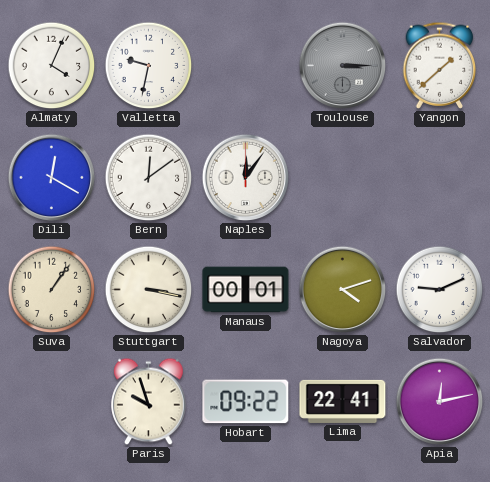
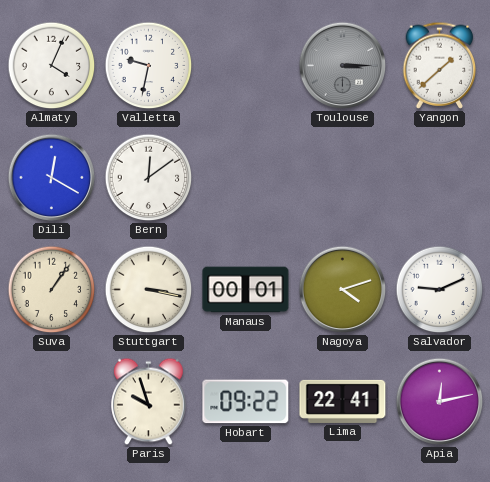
Naples: 12:06 -> none (246, 178)
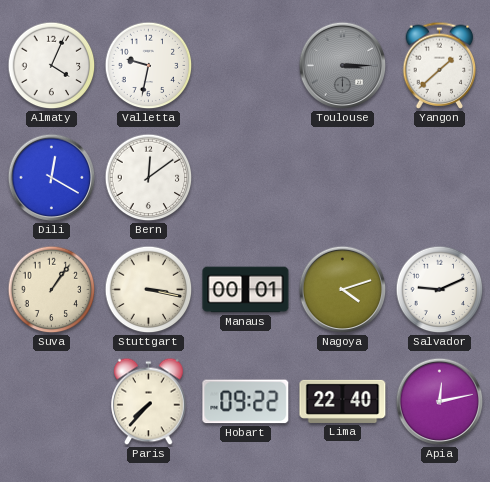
Paris: 9:57 -> 7:37 (149, 402)
Lima: 22:41 -> 22:40 (343, 401)
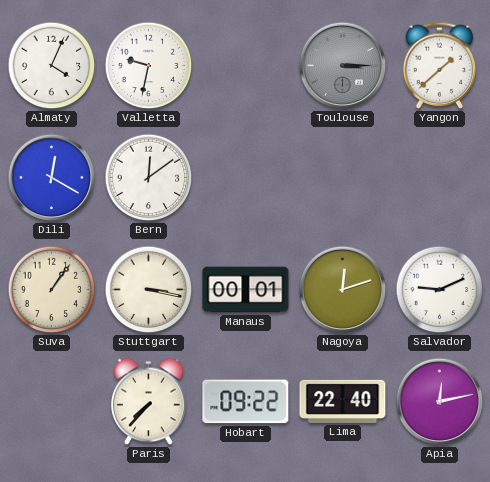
Nagoya: 4:12 -> 12:12 (343, 290)
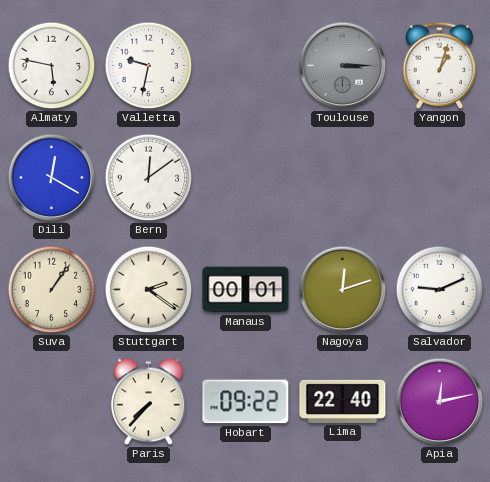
Almaty: 4:04 -> 5:47 (52, 66)
Yangon: 1:38 -> 1:03 (440, 65)
Stuttgart: 3:17 -> 2:21 (149, 290)
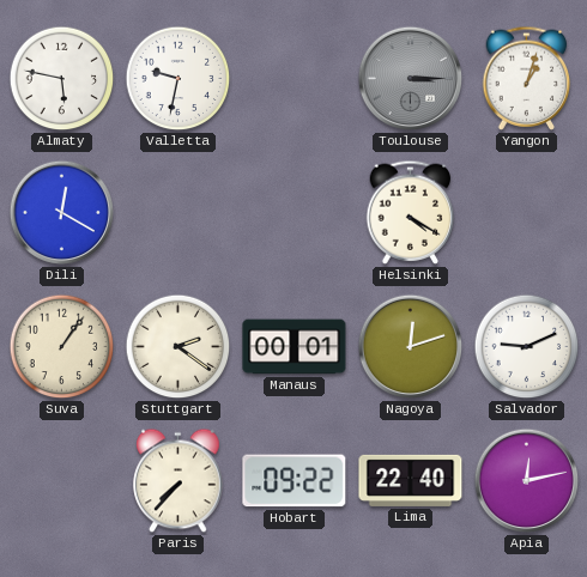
Bern: 12:09 -> none (149, 178)
Helsinki: none -> 4:20 (411, 212)
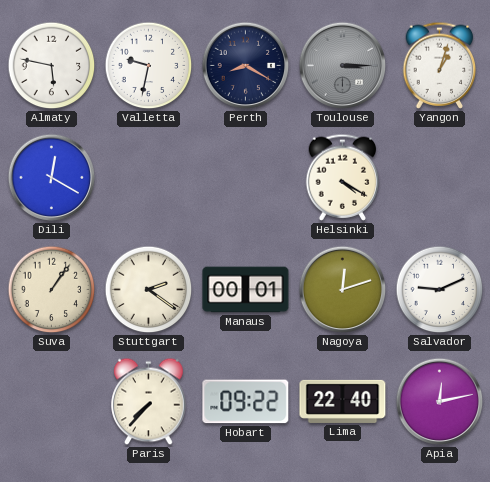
Perth: none -> 8:20 (246, 66)
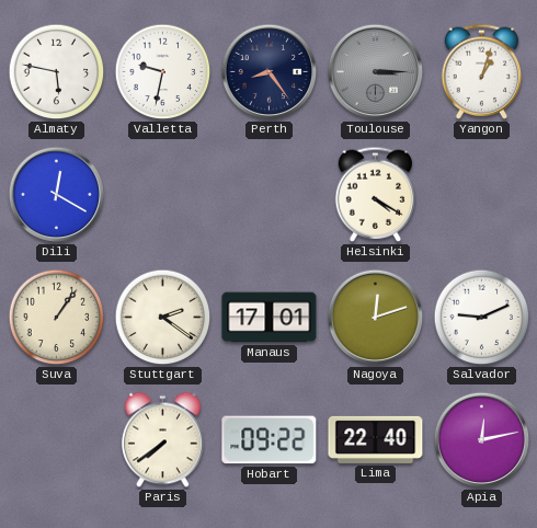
Perth: 8:20 -> 8:24 (270, 72)
Manaus: 00:01 -> 17:01 (270, 318)
Paris: 7:37 -> 7:39 (163, 440)
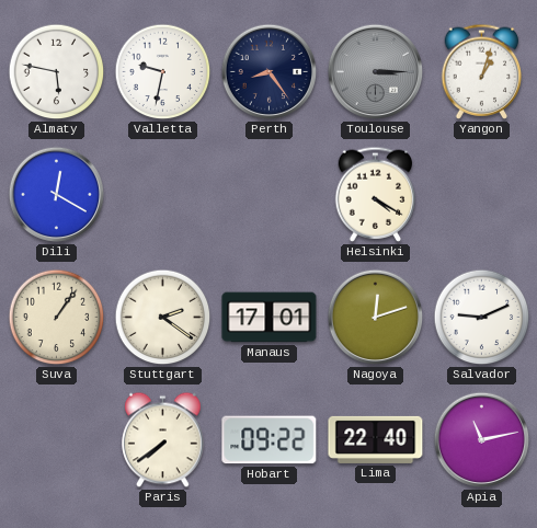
Apia: 12:13 -> 11:13 (482, 440)
